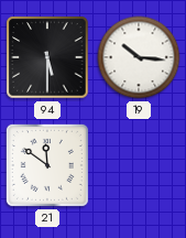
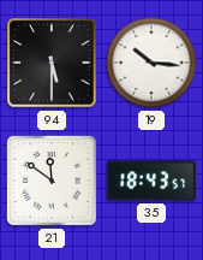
35: none -> 18:43 (151, 181)
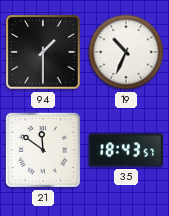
94: 5:30 -> 1:30 (43, 52)
19: 10:16 -> 10:34 (126, 52)
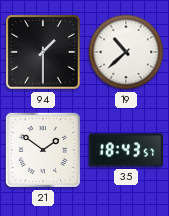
19: 10:34 -> 10:38 (126, 52)
21: 11:51 -> 1:51 (43, 150)
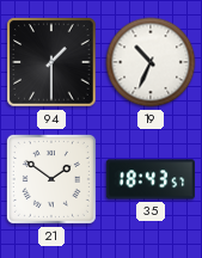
19: 10:38 -> 10:34 (151, 62)
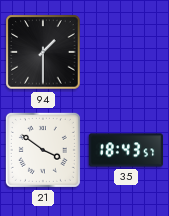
19: 10:34 -> none (151, 62)
21: 1:51 -> 3:51 (43, 150)
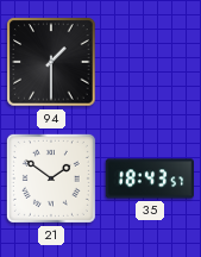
21: 3:51 -> 1:51 (51, 178)
